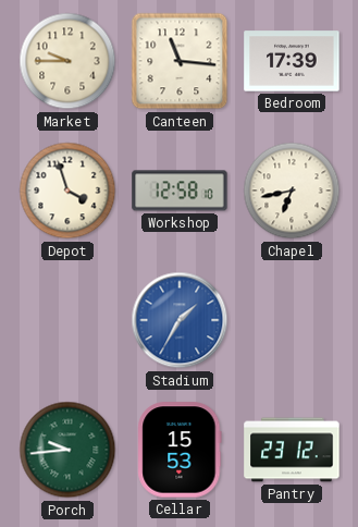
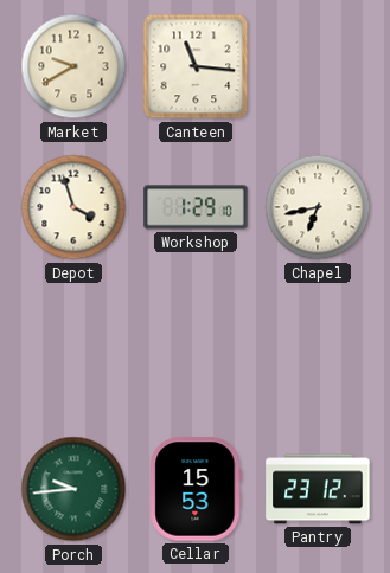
Market: 9:45 -> 9:40 (73, 66)
Bedroom: 17:39 -> none (292, 61)
Workshop: 12:58 -> 1:29 (196, 207)
Stadium: 1:35 -> none (180, 320)
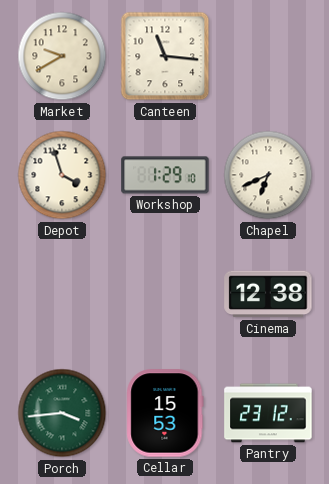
Chapel: 6:43 -> 6:41 (268, 175)
Cinema: none -> 12:38 (268, 294)
Porch: 9:44 -> 3:44 (62, 413)
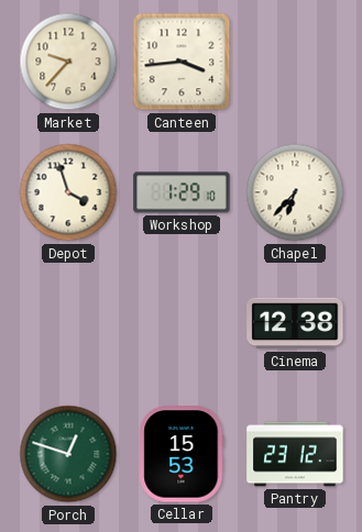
Market: 9:40 -> 9:37 (68, 62)
Canteen: 11:16 -> 3:44 (182, 62)
Chapel: 6:41 -> 6:37 (295, 192)
Porch: 3:44 -> 12:48 (68, 454)
